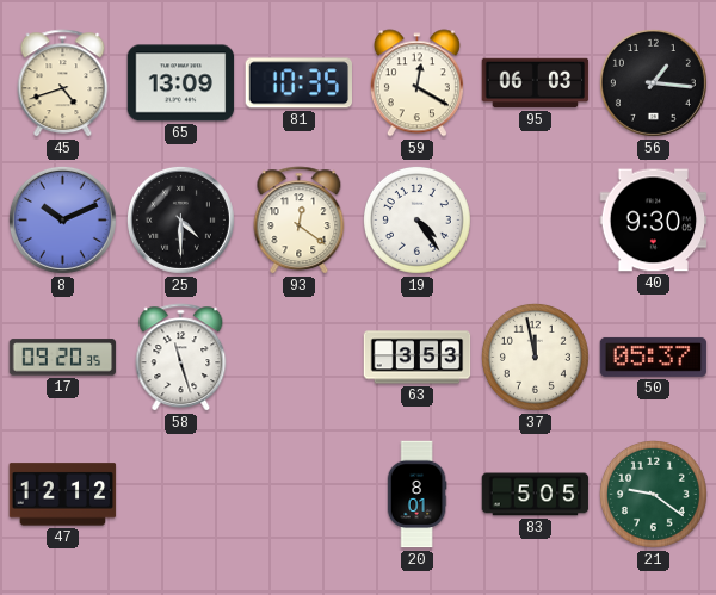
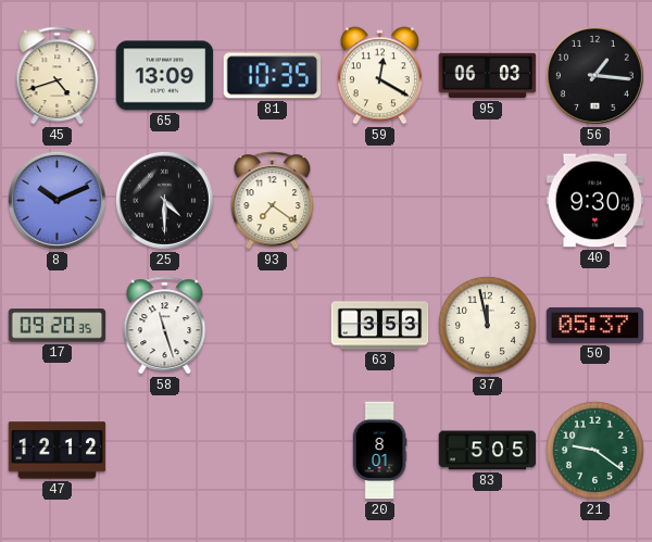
93: 12:21 -> 7:21 (273, 201)
19: 4:24 -> none (416, 219)
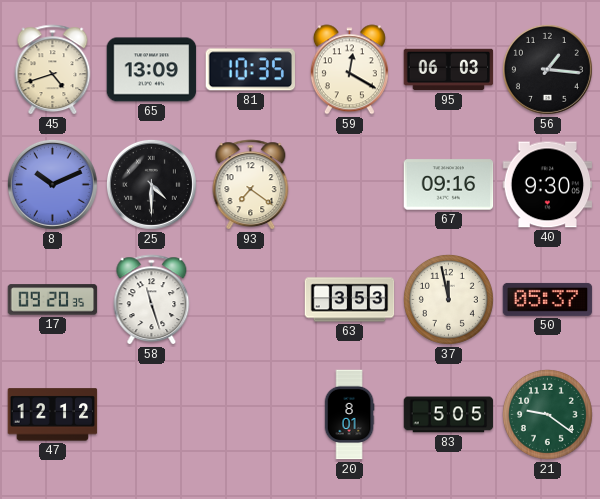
67: none -> 09:16 (449, 185)
